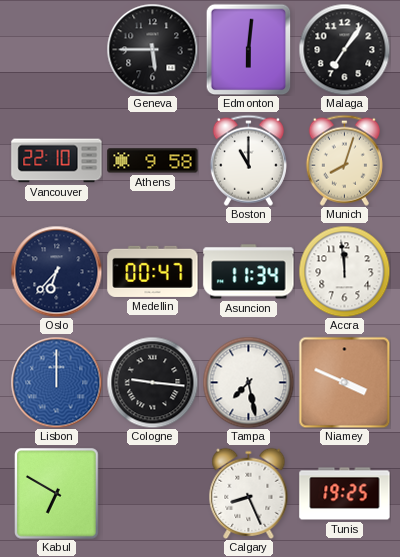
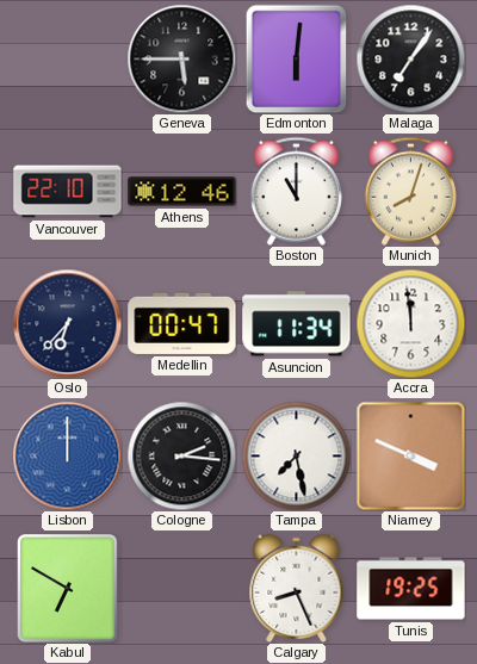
Athens: 9:58 -> 12:46 (182, 192)
Cologne: 9:16 -> 2:16 (181, 455)
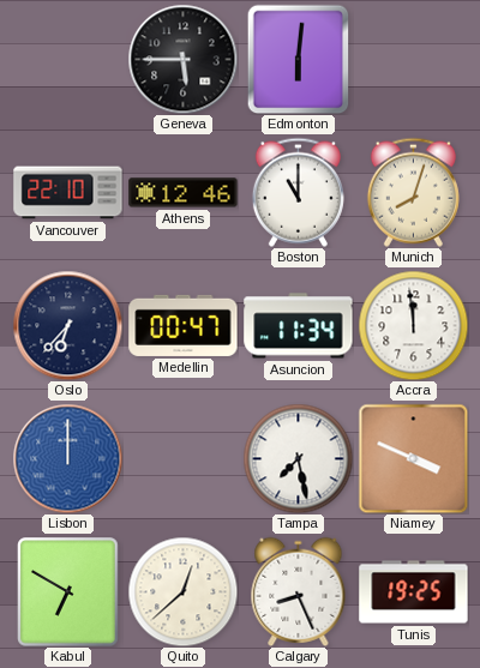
Malaga: 7:06 -> none (410, 58)
Cologne: 2:16 -> none (181, 455)
Quito: none -> 12:38 (182, 591)
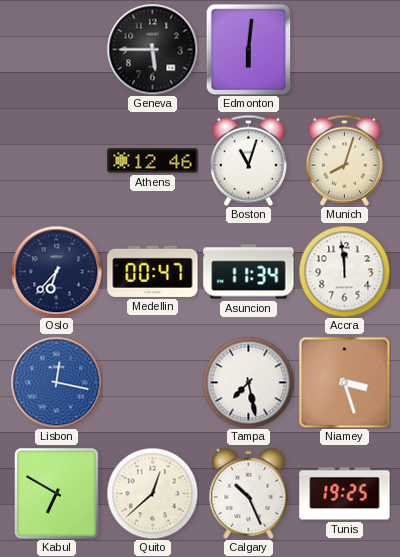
Vancouver: 22:10 -> none (68, 193)
Boston: 11:00 -> 11:03 (248, 160)
Lisbon: 12:00 -> 12:17 (56, 382)
Niamey: 3:49 -> 3:27 (344, 382)
Calgary: 8:26 -> 10:26 (249, 493)
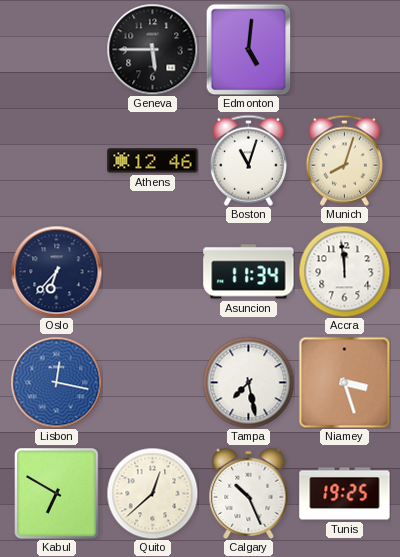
Edmonton: 6:01 -> 5:01 (249, 49)
Medellin: 00:47 -> none (153, 271)
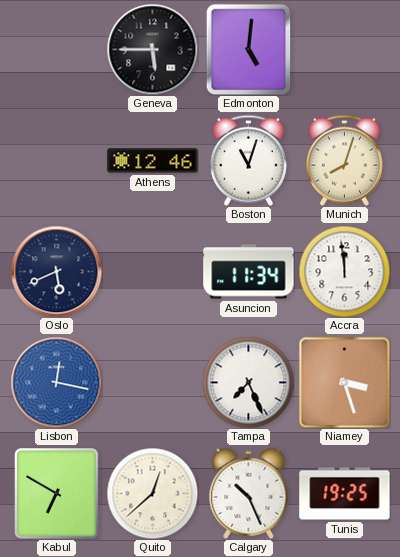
Oslo: 6:37 -> 5:41 (56, 271)
Tampa: 7:28 -> 7:26 (248, 382)
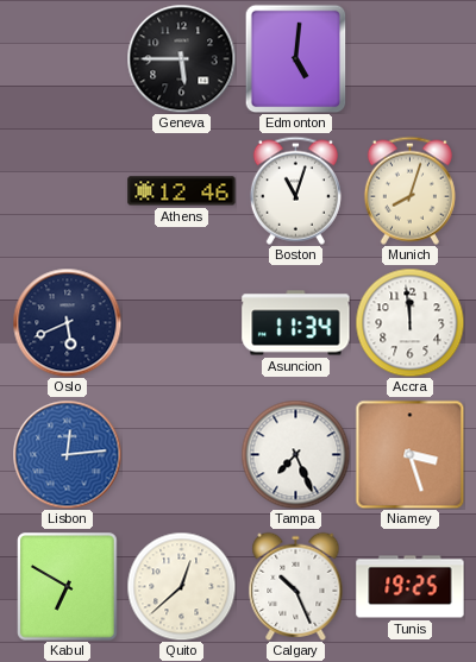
Lisbon: 12:17 -> 12:14 (67, 454)
